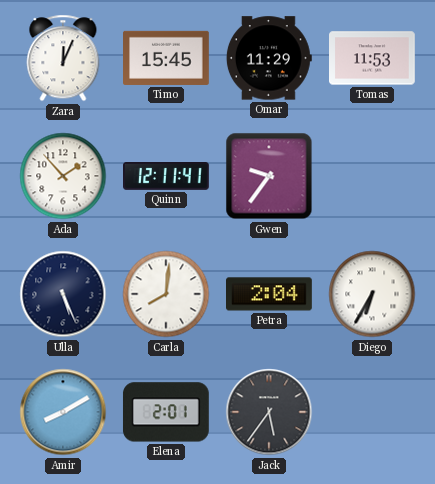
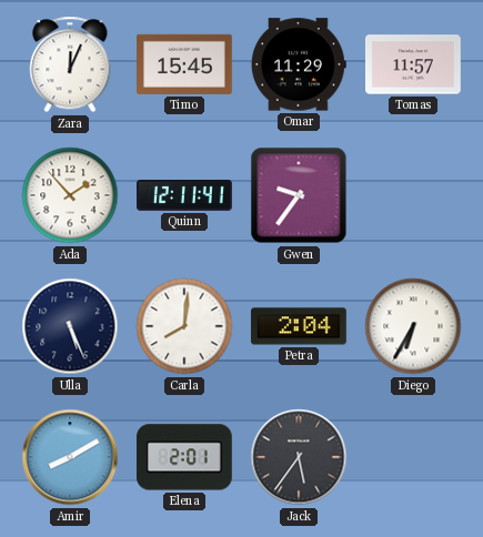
Tomas: 11:53 -> 11:57 (414, 64)
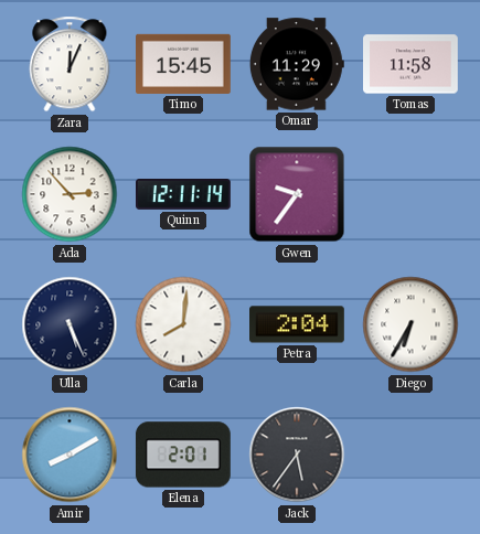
Tomas: 11:57 -> 11:58 (412, 64)
Ada: 1:53 -> 2:53 (70, 194)
Quinn: 12:11:41 -> 12:11:14 (184, 195)
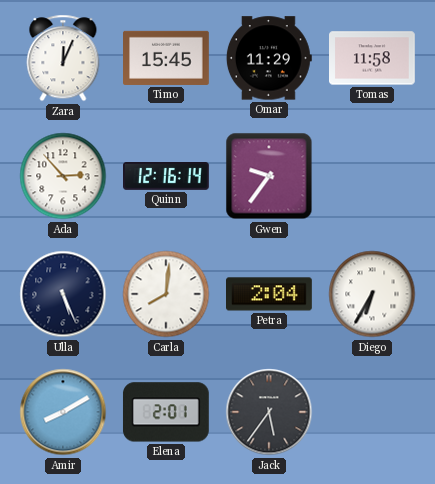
Quinn: 12:11 -> 12:16 (167, 177)
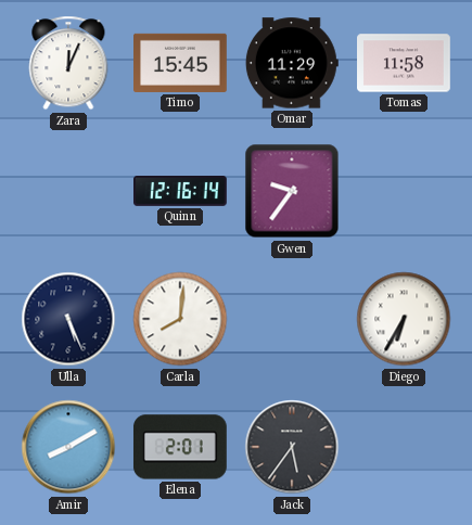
Ada: 2:53 -> none (63, 176)
Petra: 2:04 -> none (270, 294)
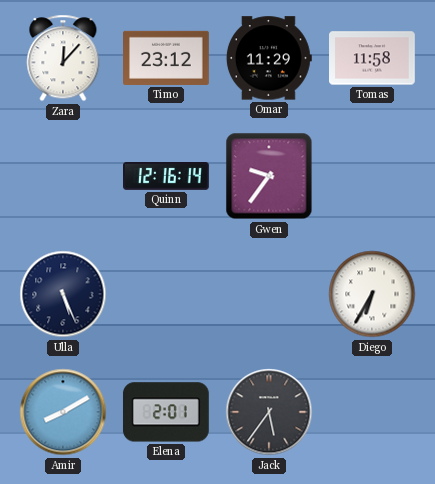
Zara: 12:04 -> 12:07 (63, 58)
Timo: 15:45 -> 23:12 (167, 58)
Carla: 8:01 -> none (180, 319)
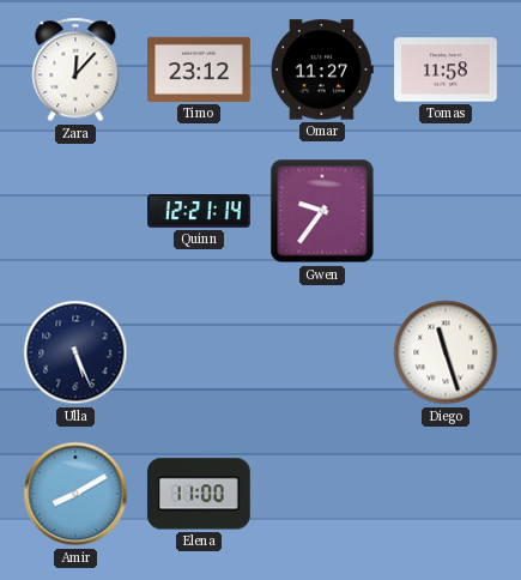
Omar: 11:29 -> 11:27 (322, 70)
Quinn: 12:16 -> 12:21 (200, 212)
Diego: 6:35 -> 11:27 (446, 352)
Elena: 2:01 -> 11:00 (199, 494)
Jack: 5:36 -> none (269, 412)
